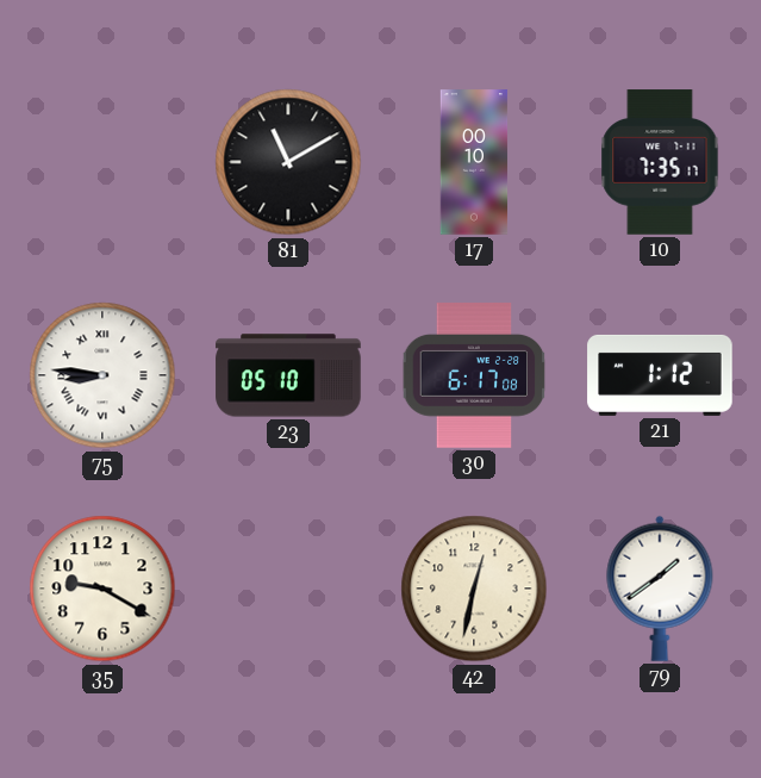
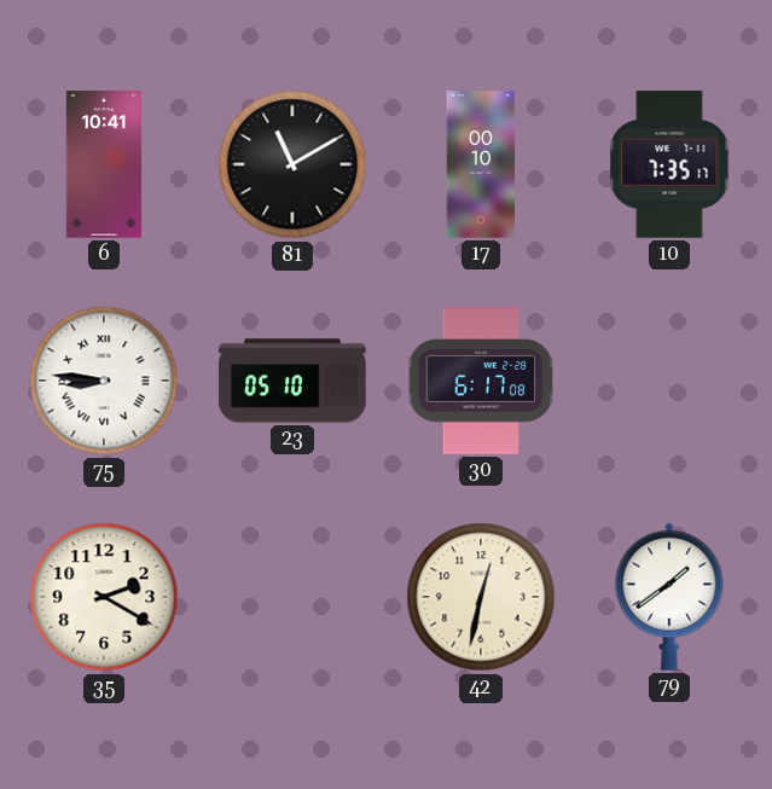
6: none -> 10:41 (104, 164)
21: 1:12 -> none (660, 375)
35: 9:20 -> 2:20 (104, 597)
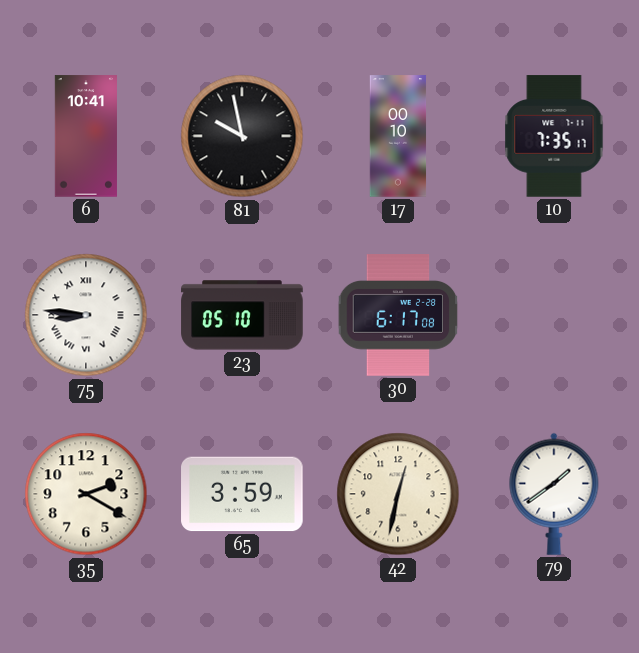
81: 11:10 -> 9:58 (242, 136)
65: none -> 3:59 (242, 494)
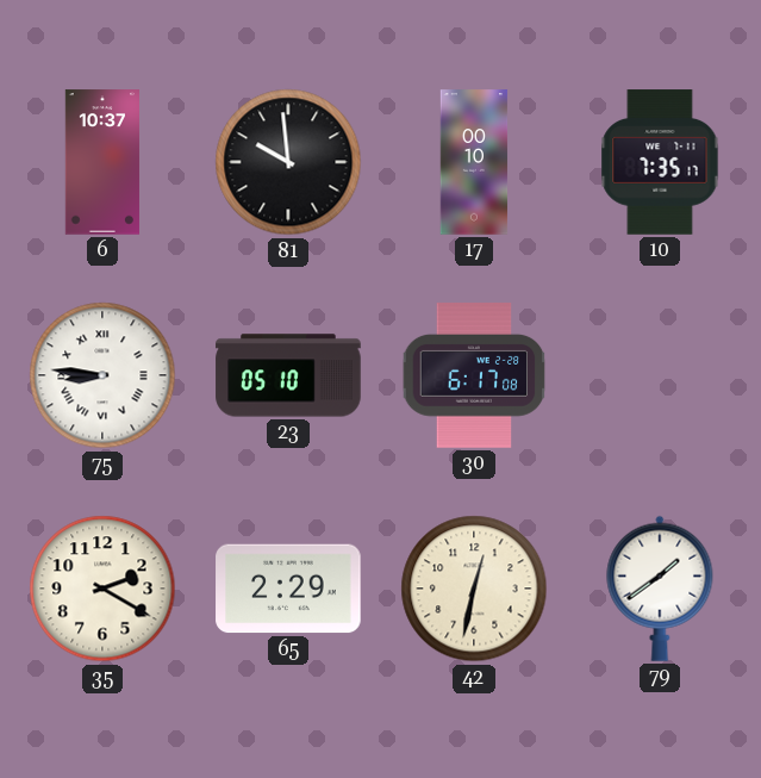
6: 10:41 -> 10:37 (102, 162)
81: 9:58 -> 9:59 (288, 162)
65: 3:59 -> 2:29 (288, 589)
